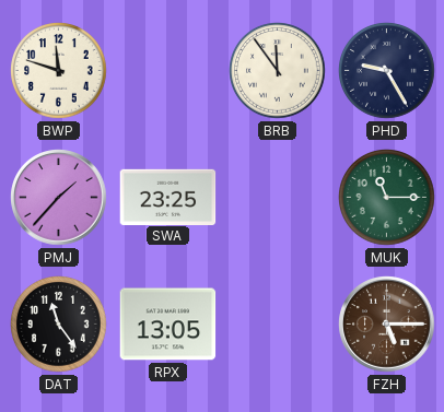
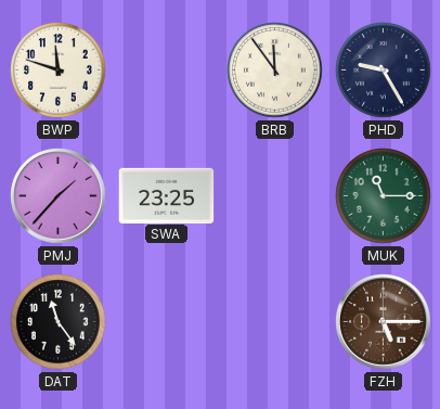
RPX: 13:05 -> none (168, 325)
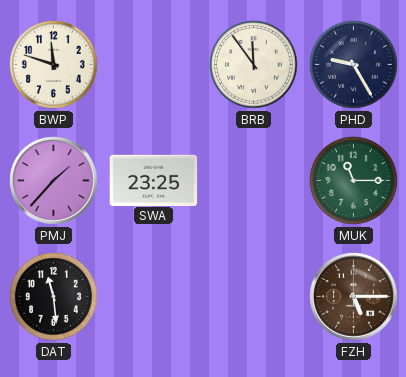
DAT: 11:24 -> 11:29 (54, 297)
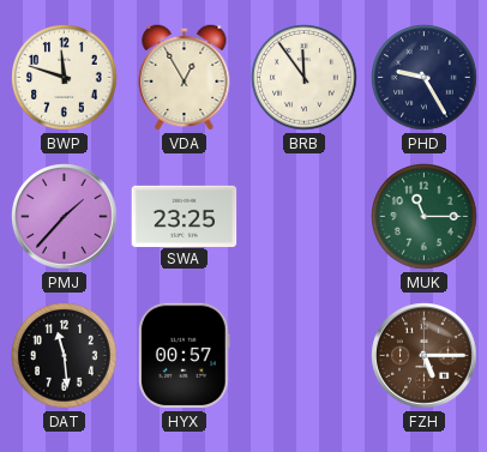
VDA: none -> 12:55 (185, 77)
HYX: none -> 00:57 (184, 356)
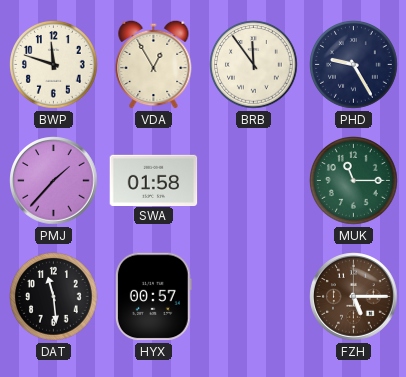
SWA: 23:25 -> 01:58 (154, 180)
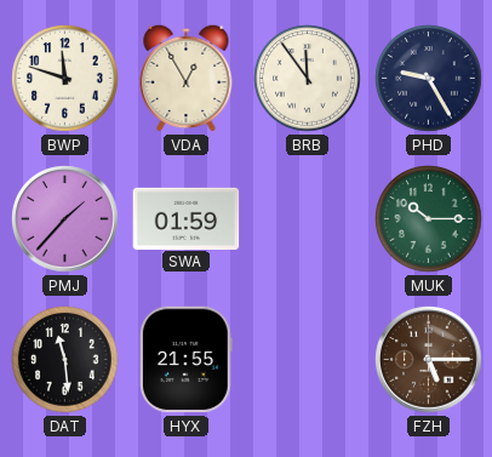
SWA: 01:58 -> 01:59 (187, 218)
MUK: 11:15 -> 10:15 (429, 219)
HYX: 00:57 -> 21:55 (185, 360)
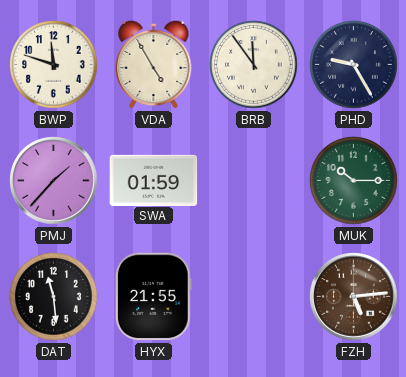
VDA: 12:55 -> 4:55 (154, 64)
FZH: 5:15 -> 5:14 (354, 297)
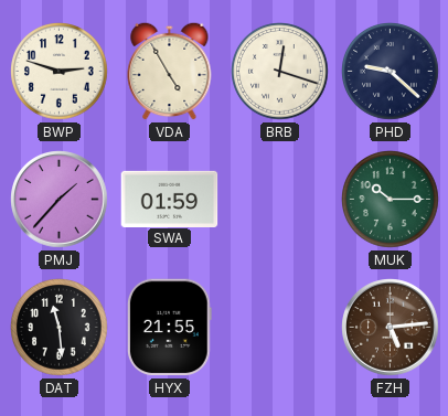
BWP: 11:48 -> 2:48 (60, 72)
BRB: 11:54 -> 12:18 (280, 72)
PHD: 9:25 -> 9:22 (391, 72)
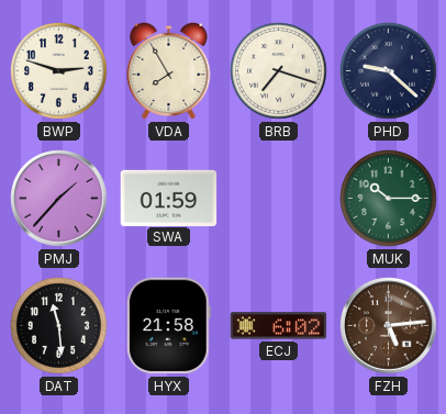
VDA: 4:55 -> 7:55 (169, 70)
BRB: 12:18 -> 7:18 (279, 71)
HYX: 21:55 -> 21:58 (168, 326)
ECJ: none -> 6:02 (279, 326)
